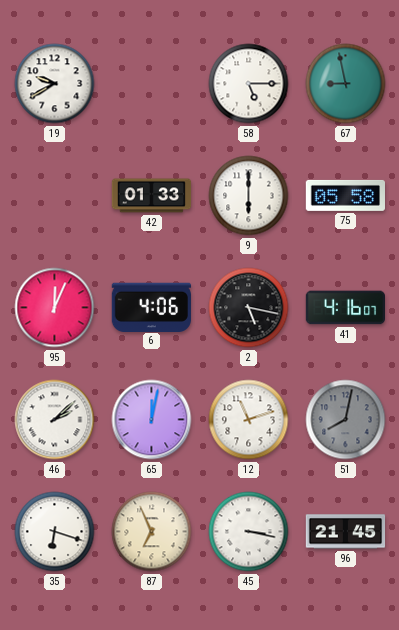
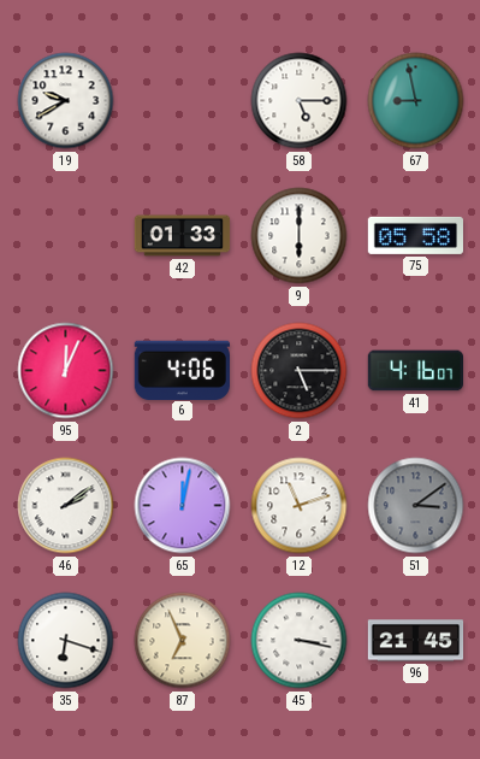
2: 5:17 -> 5:15 (300, 371)
46: 2:08 -> 2:09 (66, 506)
51: 8:02 -> 3:09 (416, 506)
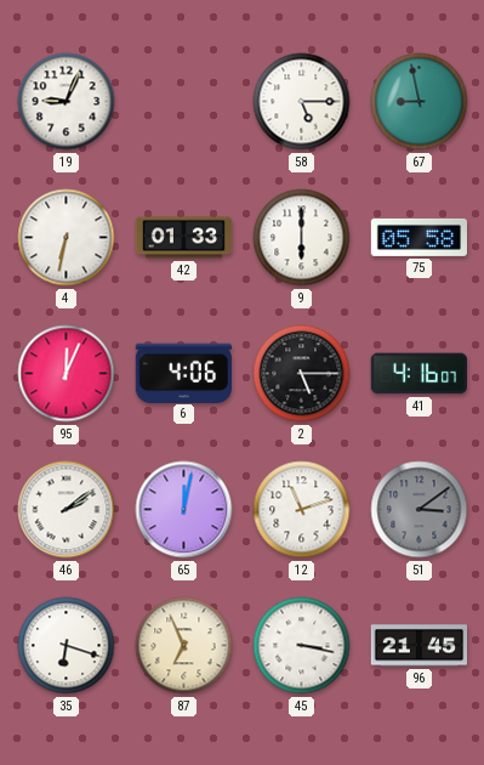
19: 9:40 -> 9:04 (67, 102)
4: none -> 6:32 (67, 238)
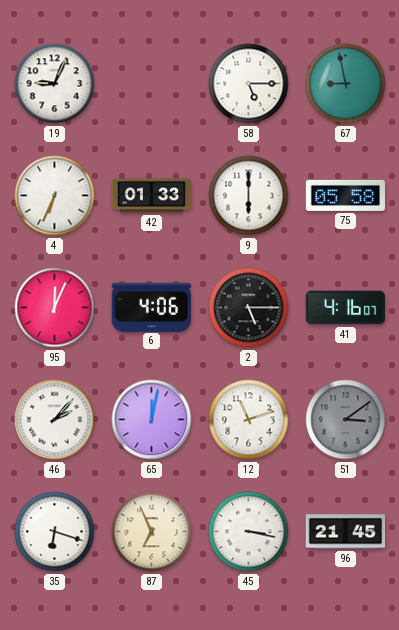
4: 6:32 -> 6:34 (55, 196)
46: 2:09 -> 2:07 (55, 420)
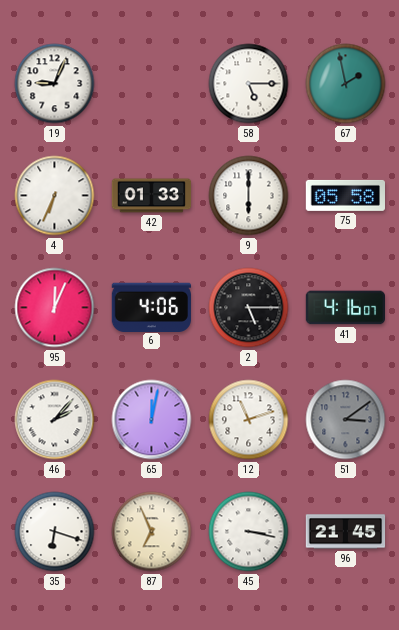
67: 8:58 -> 1:58 (346, 84)
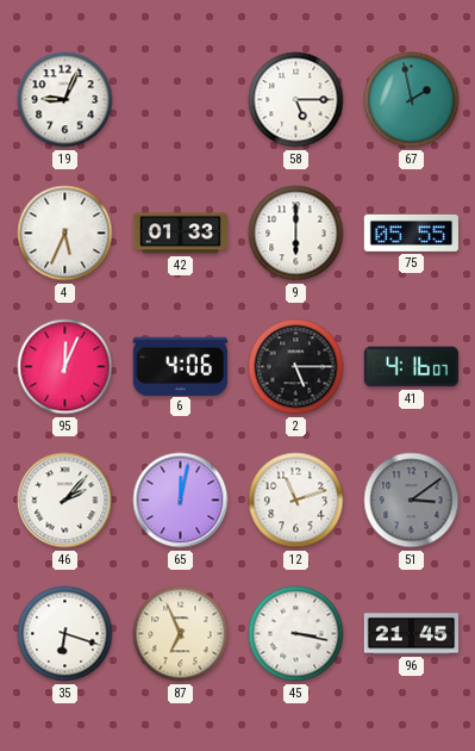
4: 6:34 -> 5:34 (65, 234)
75: 05:58 -> 05:55 (411, 232)
